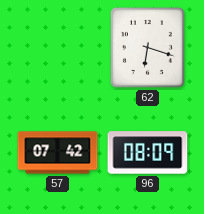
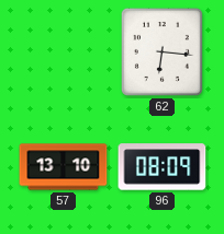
62: 6:18 -> 6:16 (161, 51)
57: 07:42 -> 13:10 (64, 167)
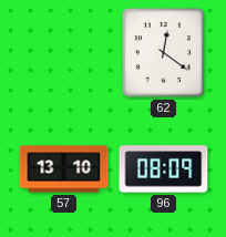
62: 6:16 -> 12:21 (163, 52)
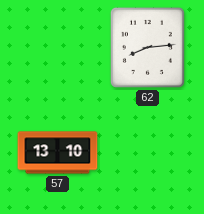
62: 12:21 -> 8:14 (147, 47)
96: 08:09 -> none (164, 169)
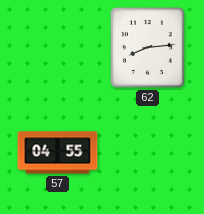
57: 13:10 -> 04:55 (58, 153)
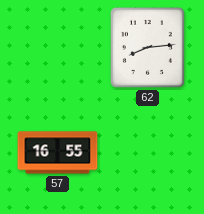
57: 04:55 -> 16:55 (58, 153)
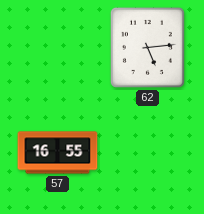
62: 8:14 -> 5:14 (147, 47)
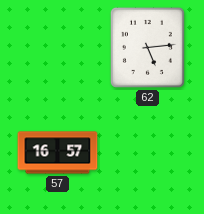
57: 16:55 -> 16:57 (58, 153)
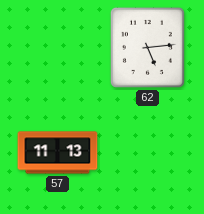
57: 16:57 -> 11:13 (58, 153)
